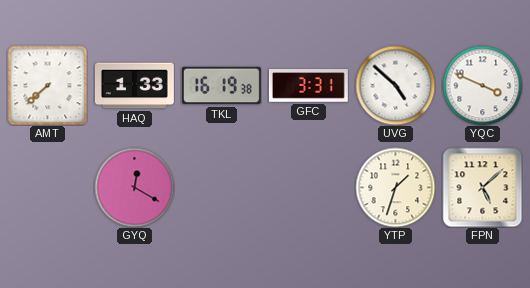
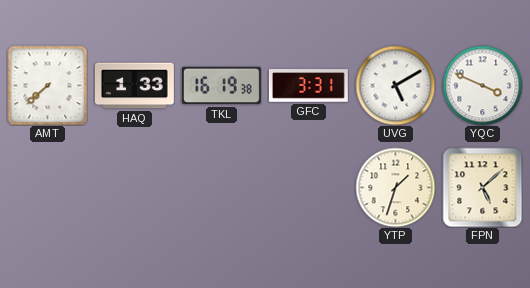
UVG: 4:52 -> 5:10 (395, 85)
GYQ: 12:20 -> none (134, 187)
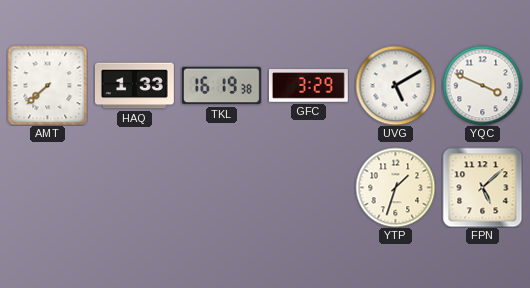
GFC: 3:31 -> 3:29 (308, 86)
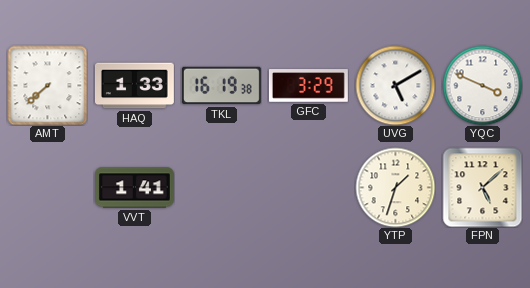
VVT: none -> 1:41 (135, 188)
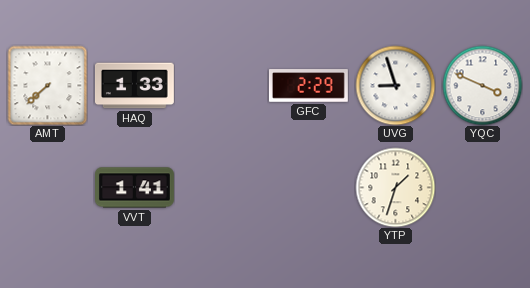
TKL: 16:19 -> none (221, 86)
GFC: 3:29 -> 2:29 (308, 86)
UVG: 5:10 -> 8:57 (395, 85)
FPN: 5:08 -> none (482, 187)
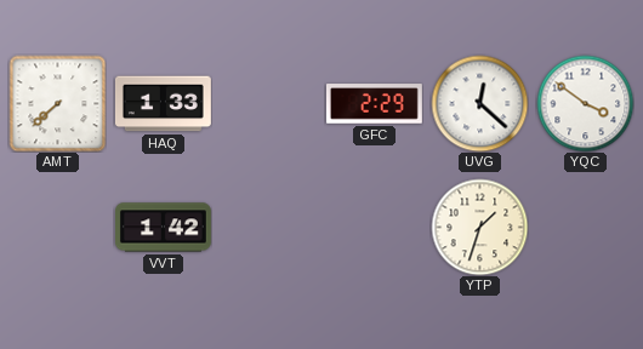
UVG: 8:57 -> 12:22 (479, 103)
YQC: 3:49 -> 3:51 (585, 103)
VVT: 1:41 -> 1:42 (164, 228)
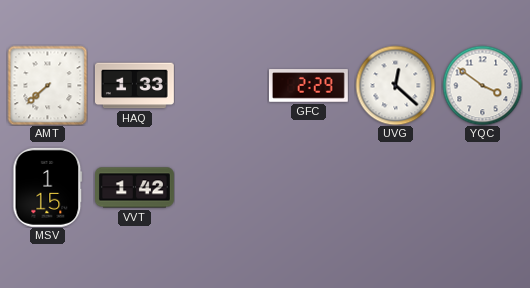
MSV: none -> 1:15 (48, 187)
YTP: 1:33 -> none (479, 227)
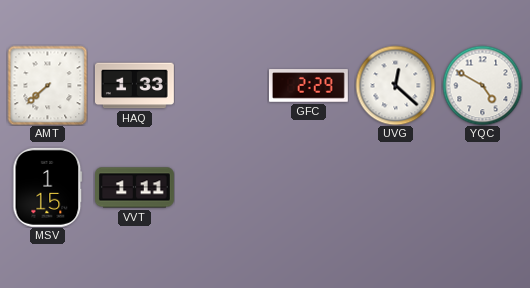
YQC: 3:51 -> 4:50 (482, 85)
VVT: 1:42 -> 1:11 (135, 188)
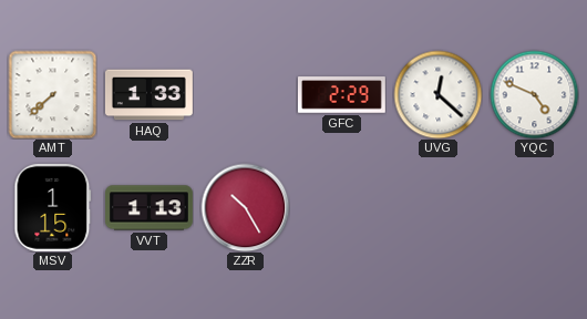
YQC: 4:50 -> 4:49 (534, 94)
VVT: 1:11 -> 1:13 (150, 208)
ZZR: none -> 10:25 (245, 207)
